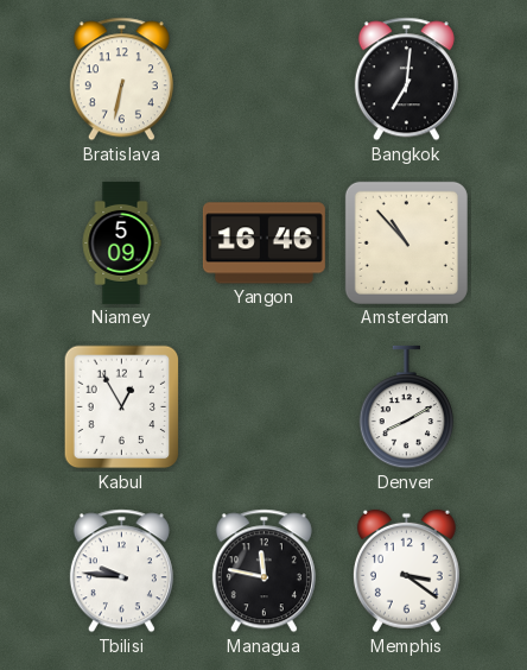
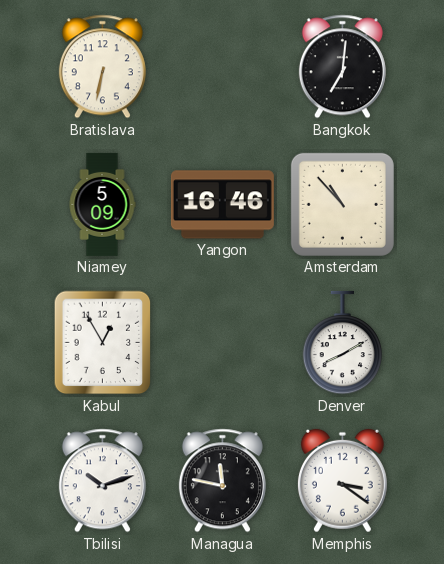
Tbilisi: 9:46 -> 10:12 (102, 481)
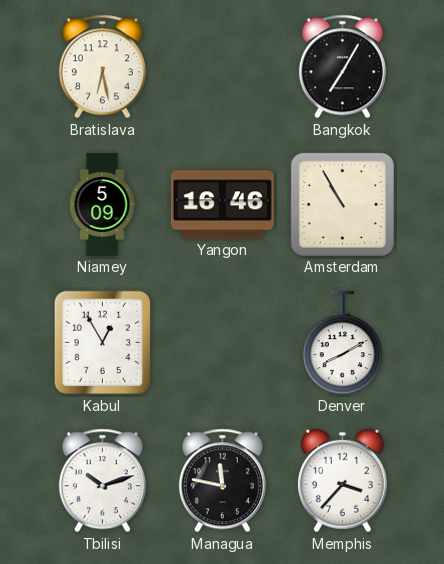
Bratislava: 6:32 -> 6:28 (102, 67)
Bangkok: 7:01 -> 7:05 (342, 67)
Amsterdam: 10:53 -> 10:55 (342, 204)
Memphis: 3:21 -> 3:37 (342, 481)
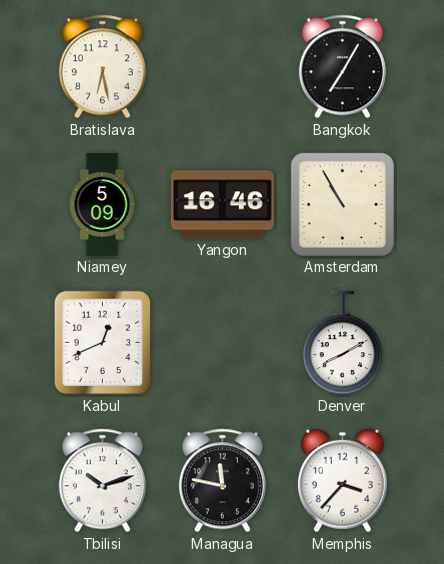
Kabul: 12:55 -> 12:41 (103, 343)
